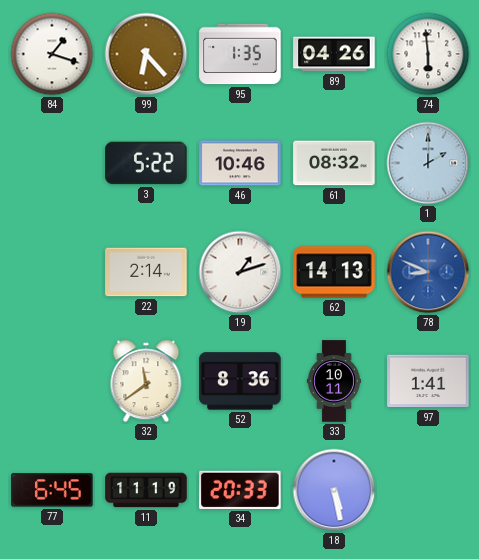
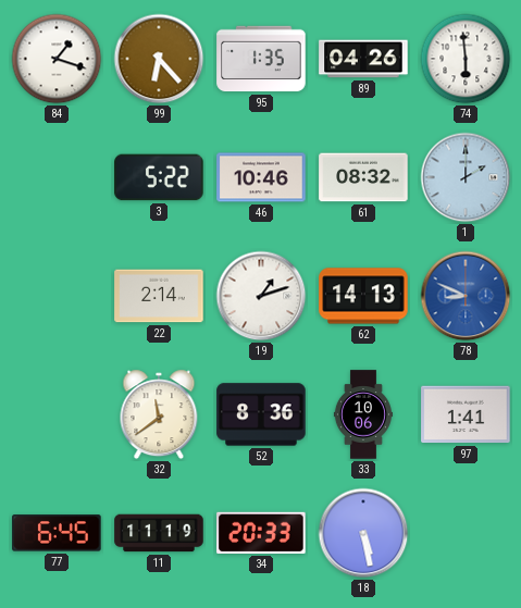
33: 10:11 -> 10:06 (363, 414)
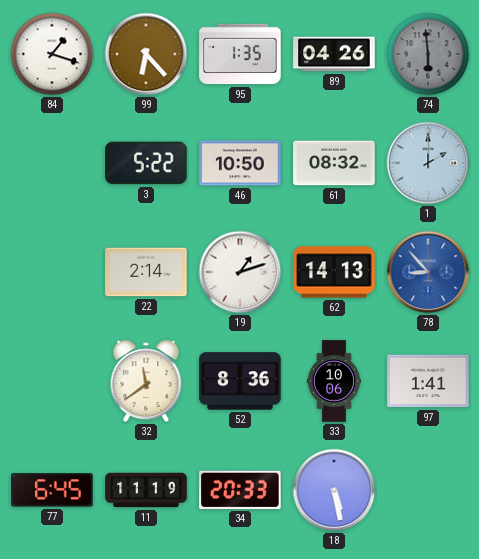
74 dial: white -> grey (428, 54)
46: 10:46 -> 10:50 (240, 163)
78: 8:49 -> 8:53 (428, 272)
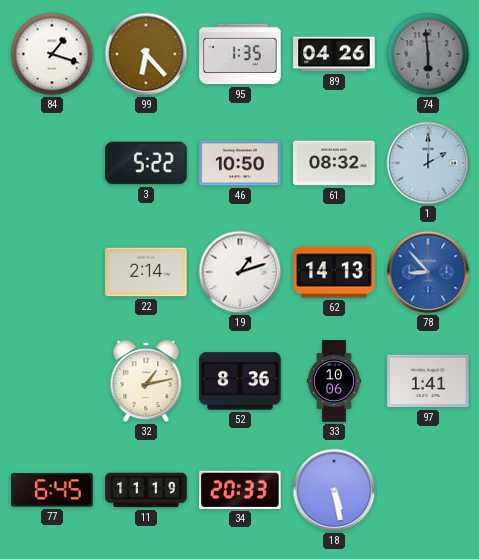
32: 11:39 -> 1:13 (146, 381)
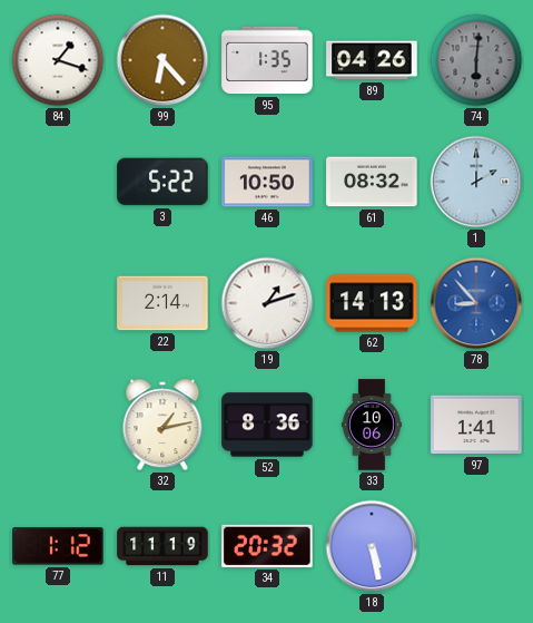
74: 5:59 -> 6:01 (476, 60)
77: 6:45 -> 1:12 (58, 546)
34: 20:33 -> 20:32 (267, 546)
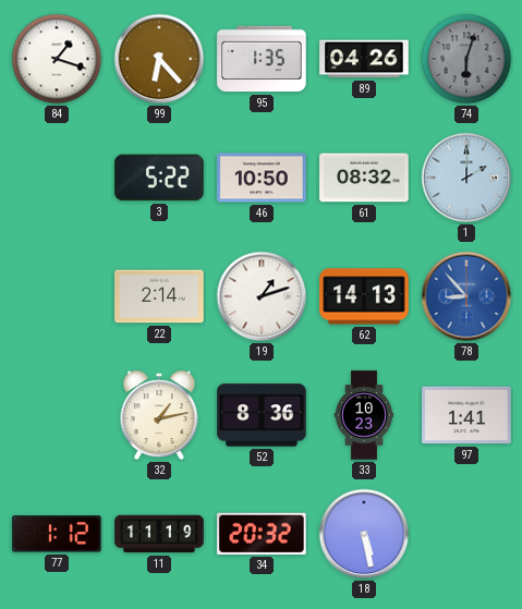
74: 6:01 -> 6:03 (466, 59)
33: 10:06 -> 10:23 (364, 415)
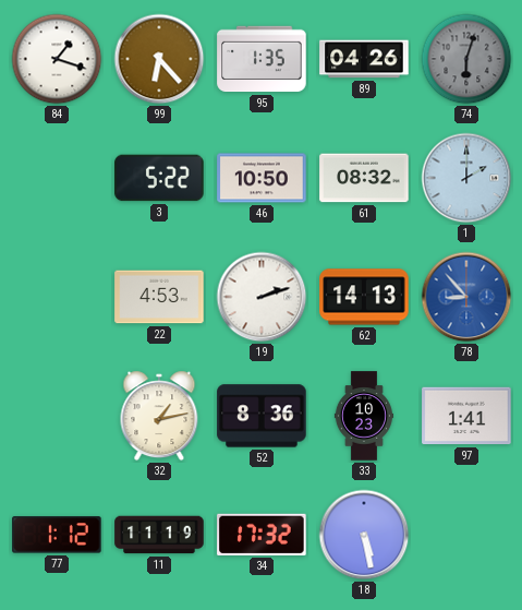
22: 2:14 -> 4:53 (159, 297)
19: 1:12 -> 2:12 (262, 297)
34: 20:32 -> 17:32 (262, 535)
